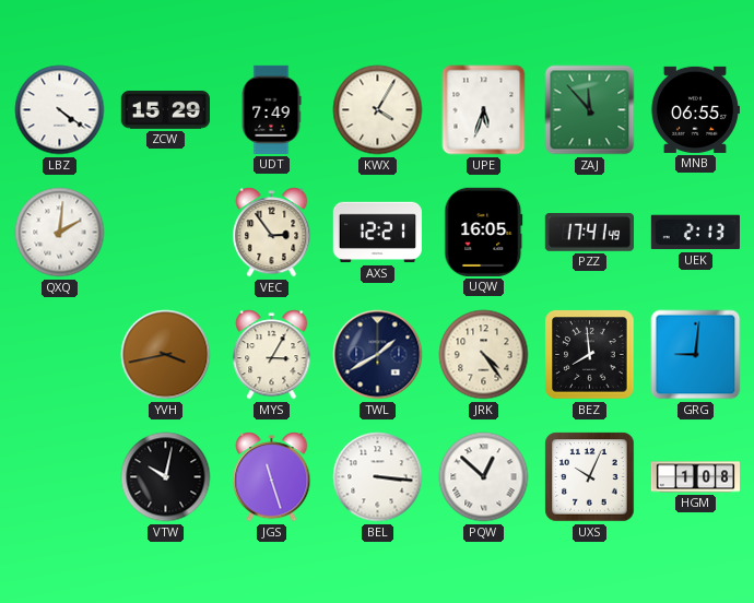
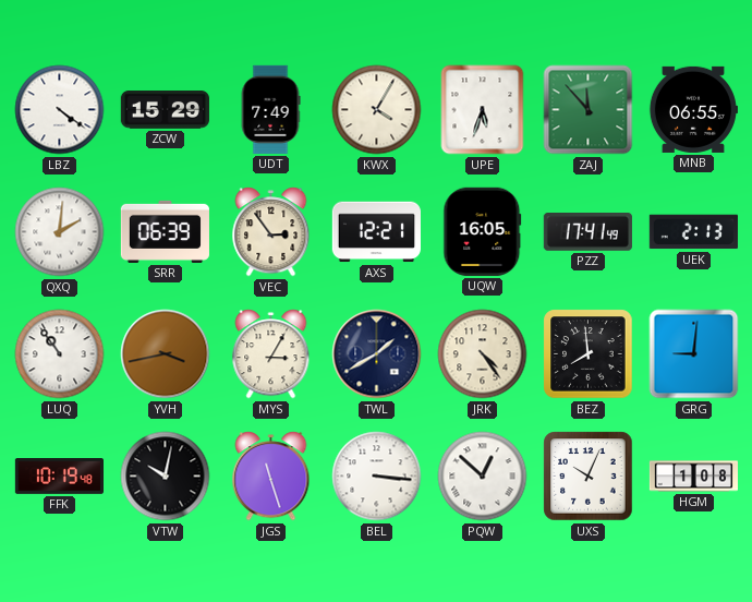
SRR: none -> 06:39 (165, 231)
LUQ: none -> 10:54 (60, 354)
FFK: none -> 10:19 (59, 477)
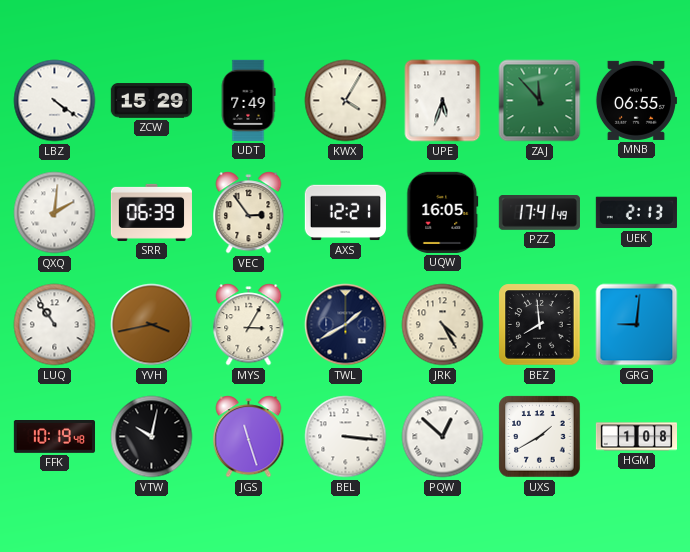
JRK: 4:24 -> 4:25 (443, 325)
UXS: 10:04 -> 1:40 (540, 437)
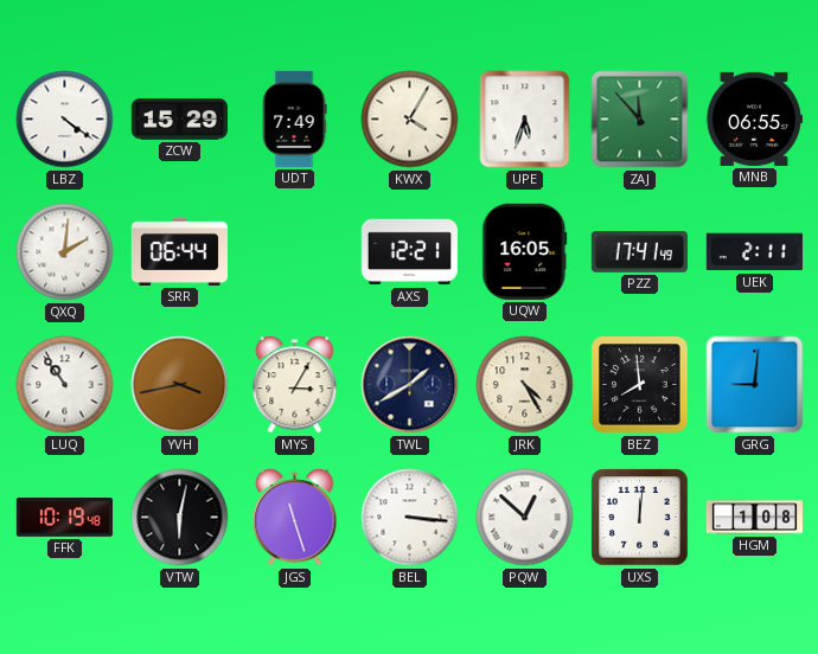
SRR: 06:39 -> 06:44 (179, 251)
VEC: 2:54 -> none (249, 213)
UEK: 2:13 -> 2:11 (754, 252)
VTW: 10:02 -> 6:02 (180, 518)
UXS: 1:40 -> 12:01 (640, 518)
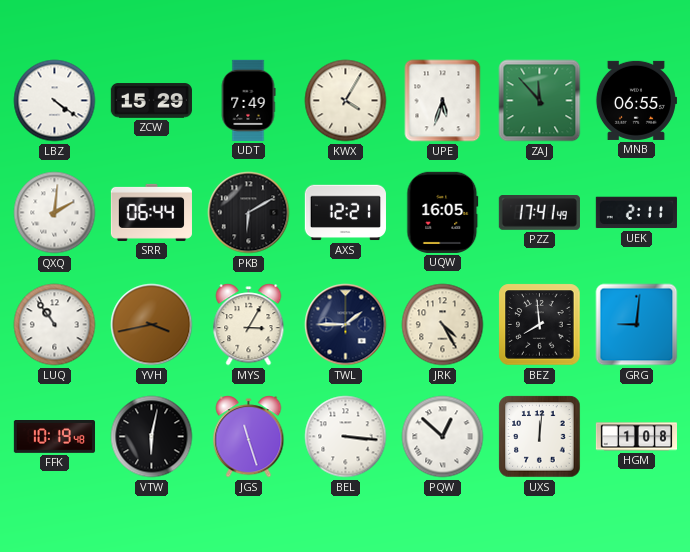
PKB: none -> 6:10 (249, 213)
TWL: 1:40 -> 1:45 (346, 325)
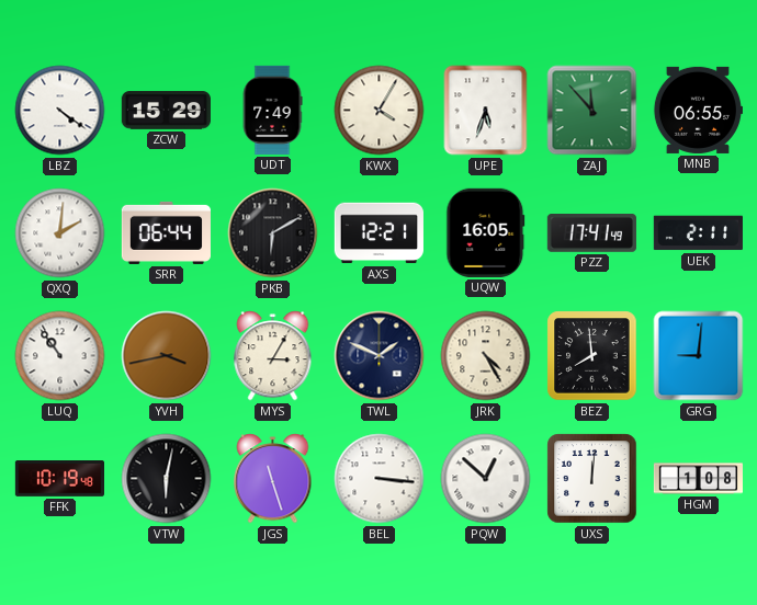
TWL: 1:45 -> 1:49 (380, 356)
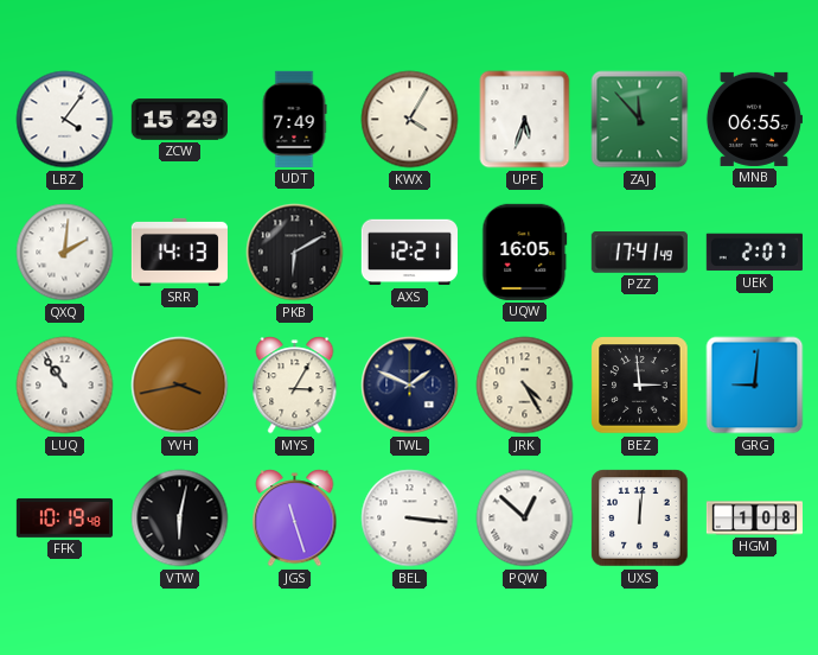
LBZ: 4:21 -> 4:06 (65, 120)
SRR: 06:44 -> 14:13 (179, 252)
UEK: 2:11 -> 2:07 (754, 253)
BEZ: 7:59 -> 2:59 (640, 386)
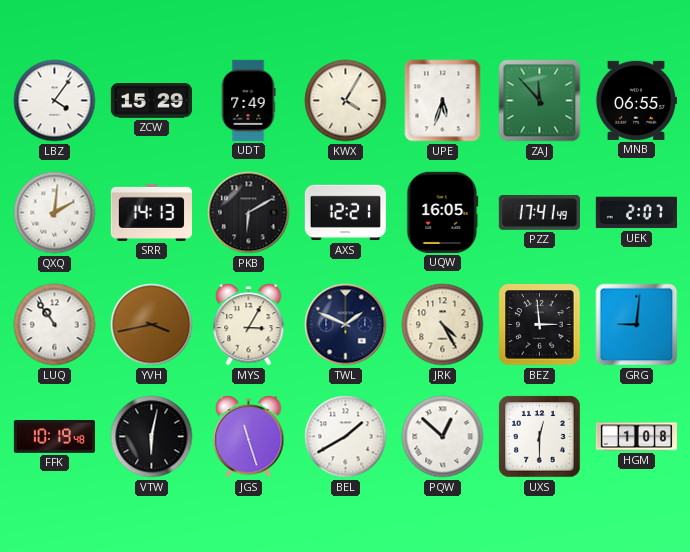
BEL: 3:16 -> 1:40 (346, 437)
UXS: 12:01 -> 12:30 (540, 437)
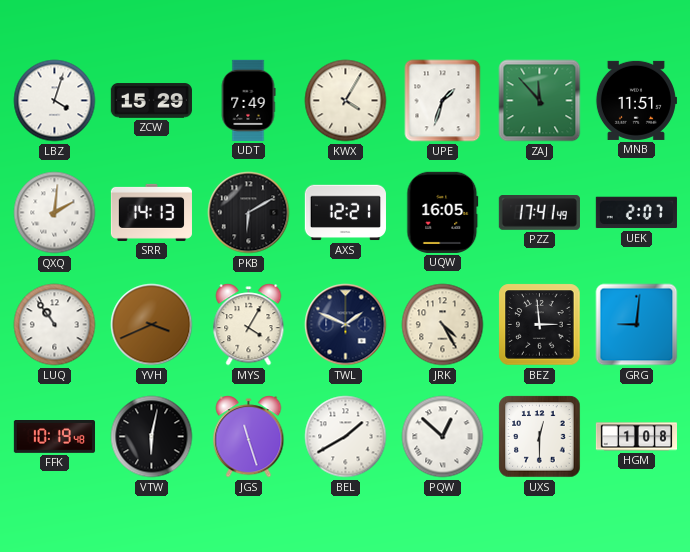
LBZ: 4:06 -> 4:03 (55, 101)
UPE: 5:33 -> 1:33 (443, 101)
MNB: 06:55 -> 11:51 (636, 100)
YVH: 3:43 -> 3:41 (152, 325)
MYS: 3:05 -> 4:05 (249, 325)
